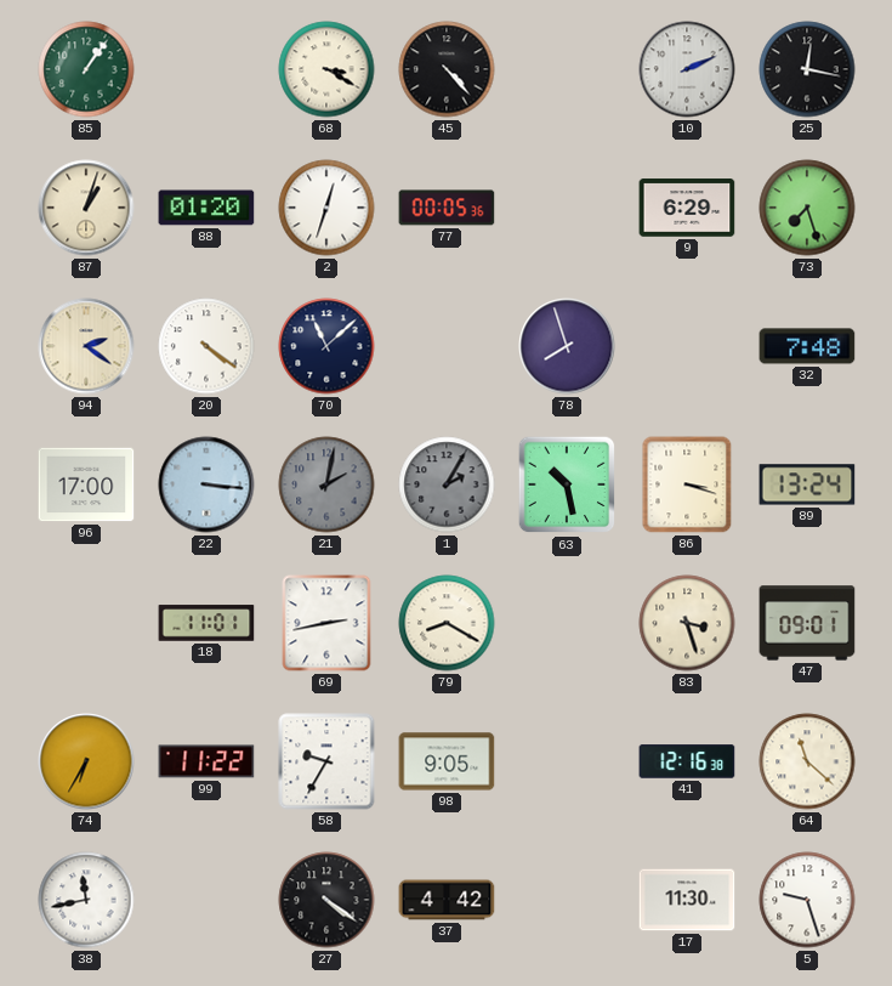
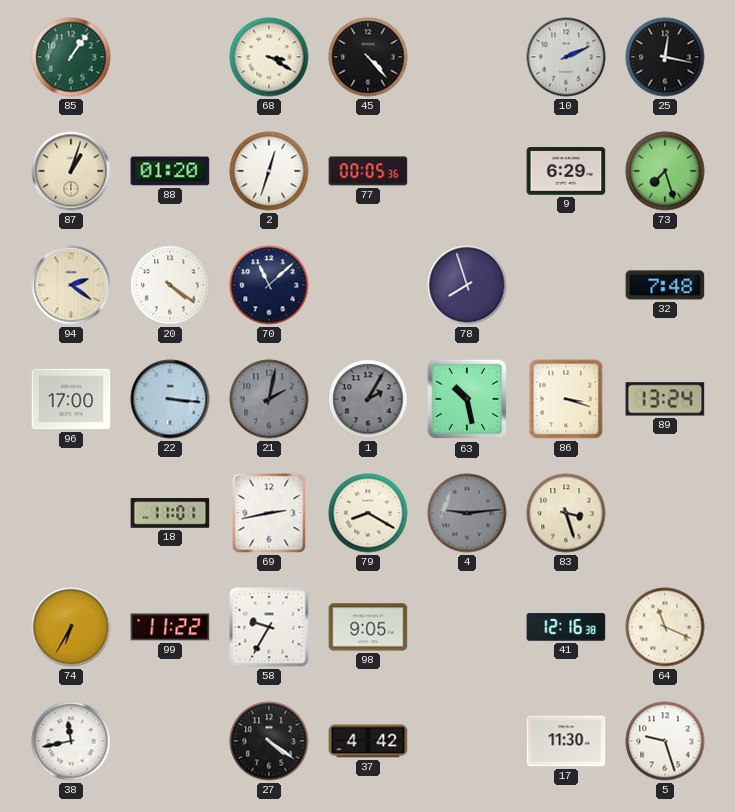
4: none -> 9:14 (467, 513)
47: 09:01 -> none (807, 623)
64: 11:22 -> 11:19 (665, 627)
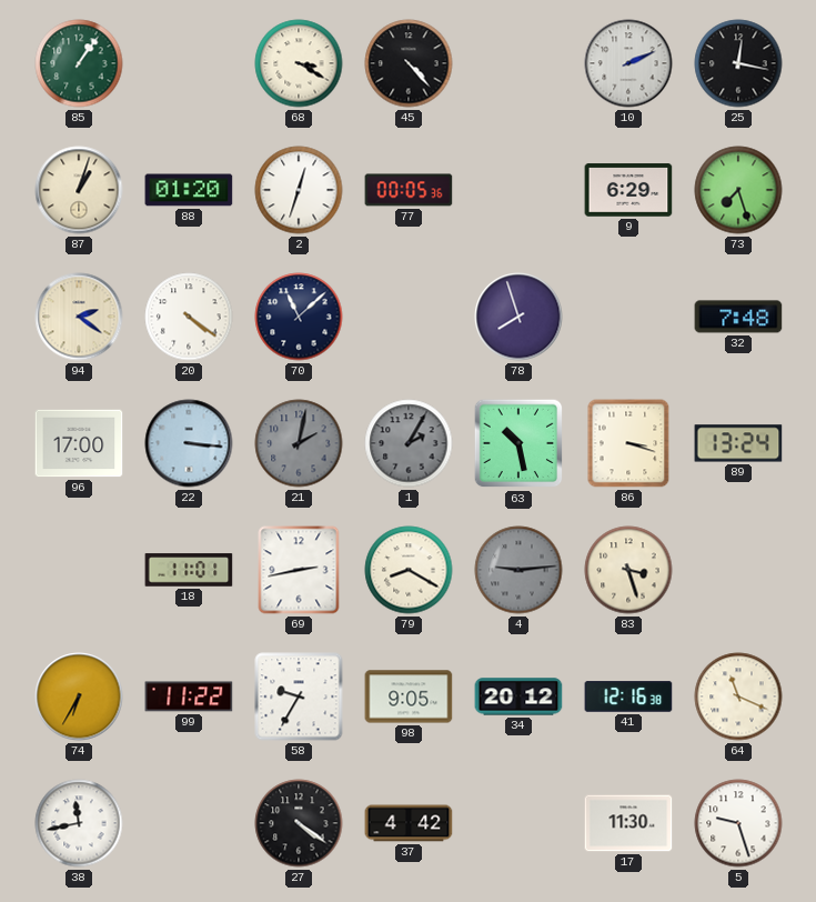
34: none -> 20:12 (518, 696)
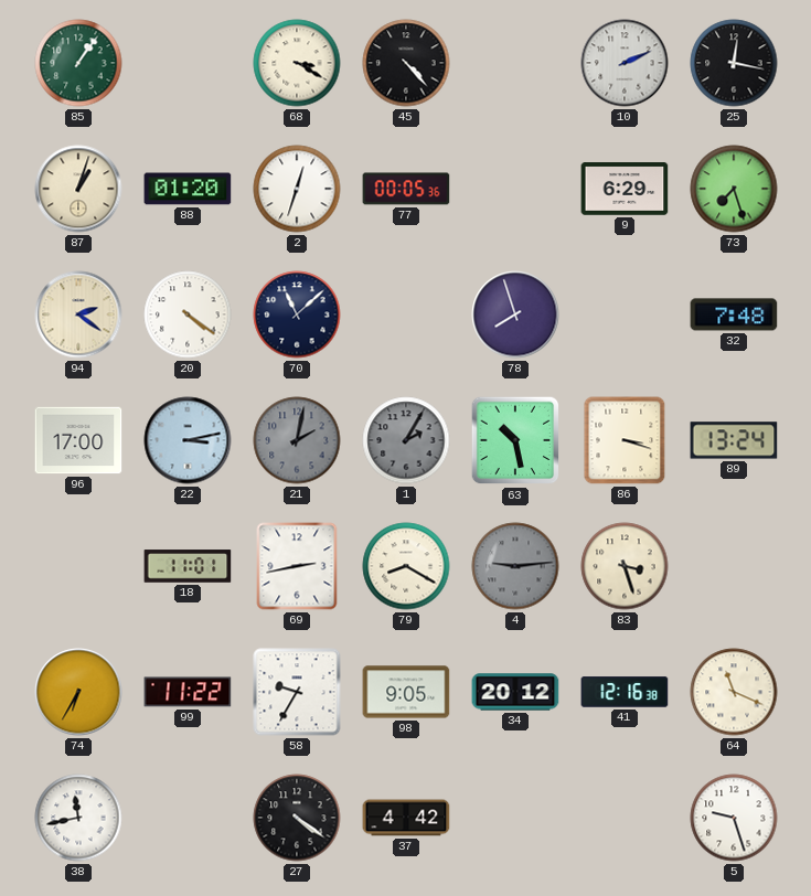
22: 3:16 -> 3:13 (188, 440)
17: 11:30 -> none (628, 823)
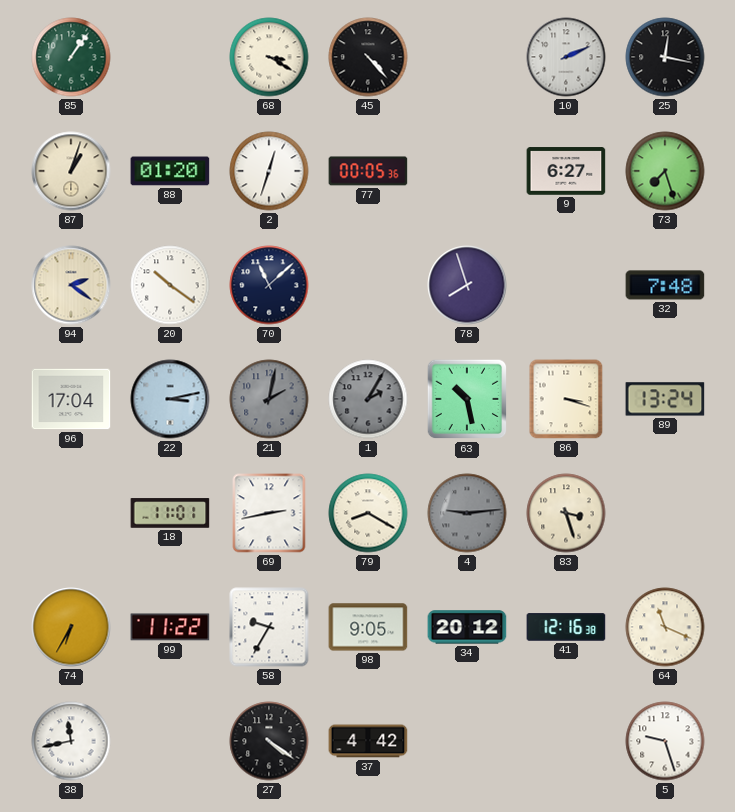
9: 6:29 -> 6:27 (566, 171)
20: 4:21 -> 10:21 (170, 285)
96: 17:00 -> 17:04 (71, 399)
